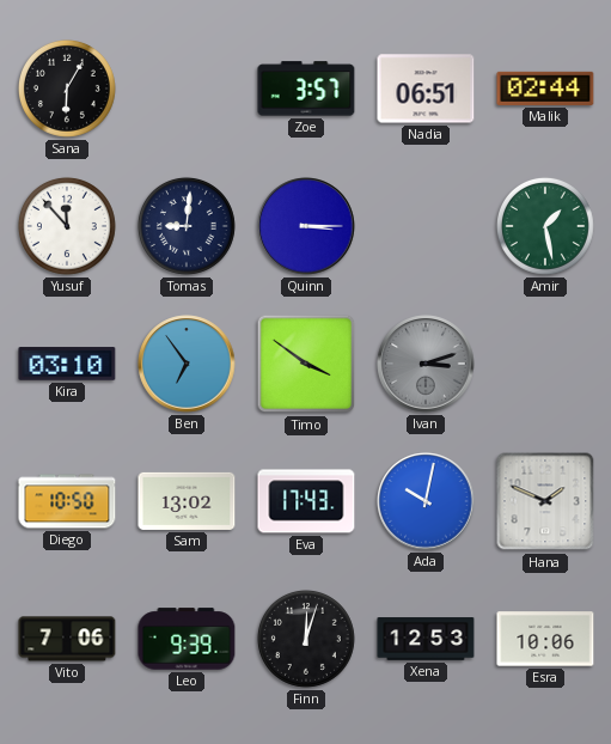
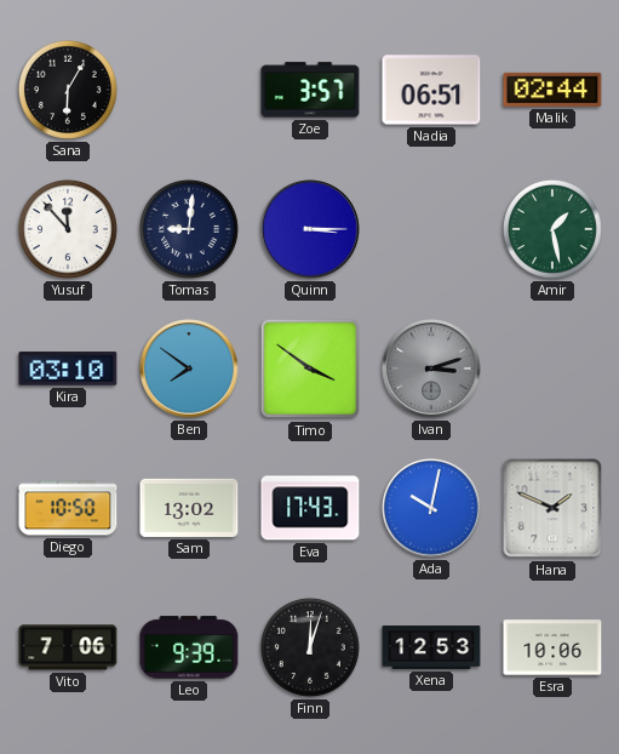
Ben: 6:54 -> 7:51 (189, 369)
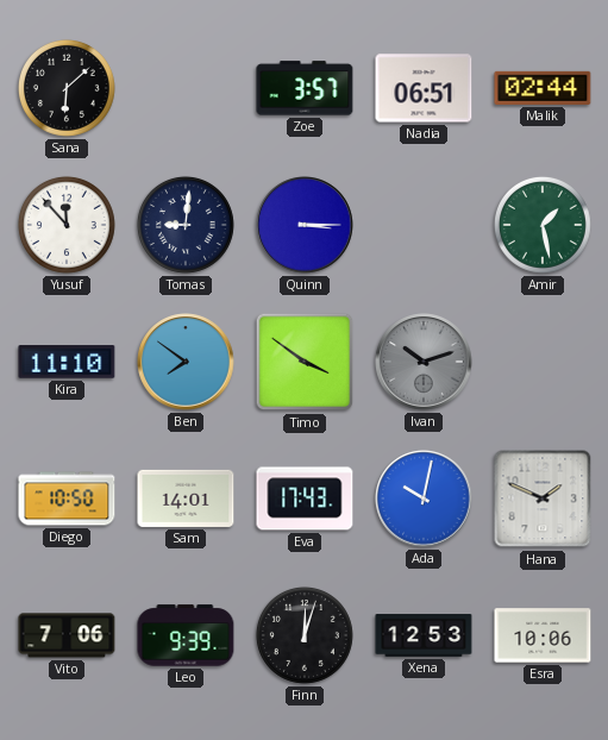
Sana: 6:05 -> 6:08 (67, 88)
Kira: 03:10 -> 11:10 (67, 362)
Ivan: 3:12 -> 10:12 (424, 362)
Sam: 13:02 -> 14:01 (186, 498)
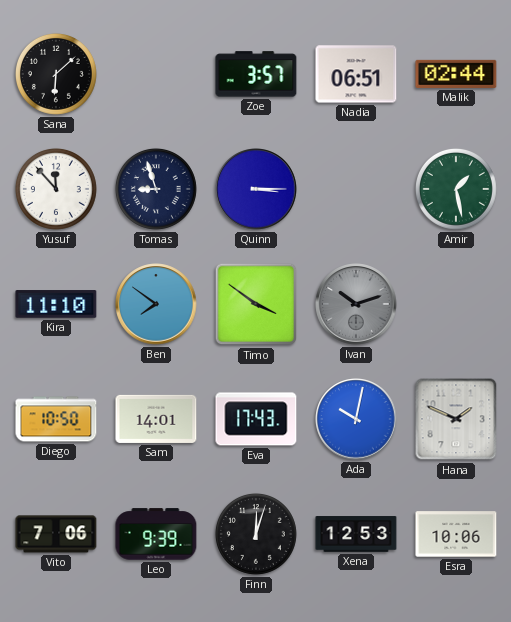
Tomas: 9:01 -> 8:57 (156, 189)
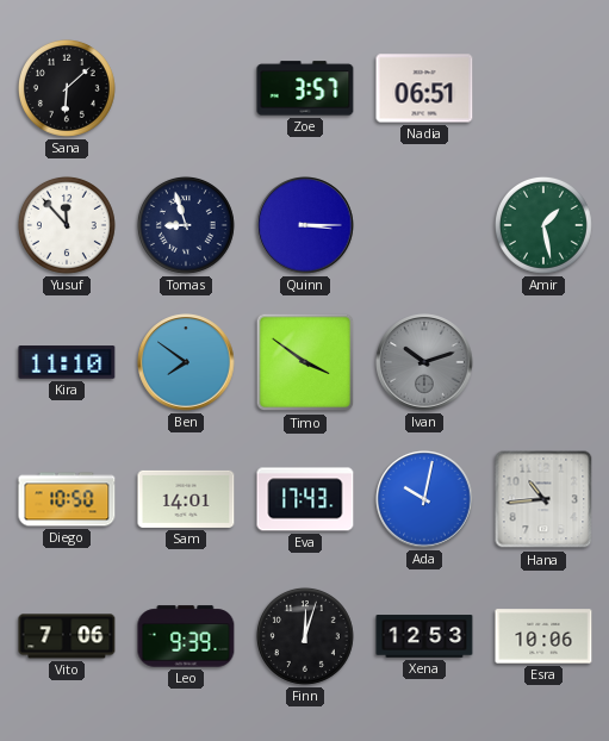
Malik: 02:44 -> none (456, 74)
Hana: 1:49 -> 10:44 (543, 499)
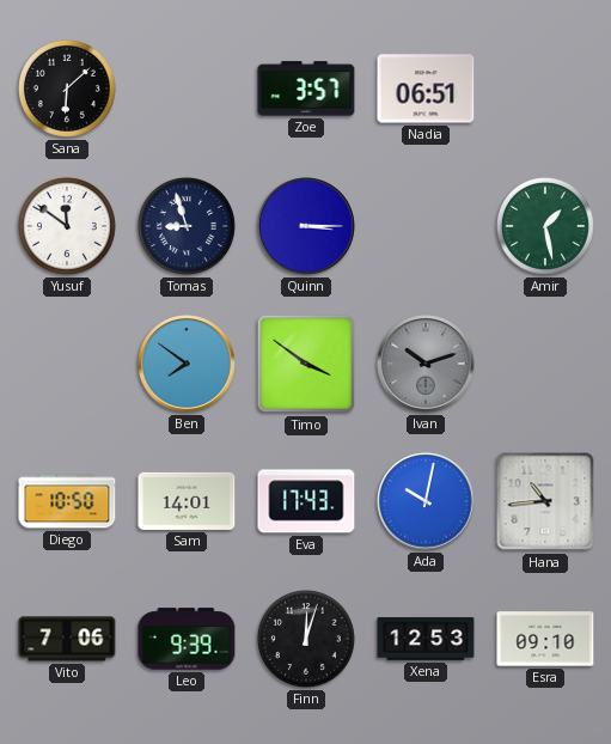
Yusuf: 11:53 -> 11:51 (67, 226)
Kira: 11:10 -> none (67, 362)
Esra: 10:06 -> 09:10 (545, 639)
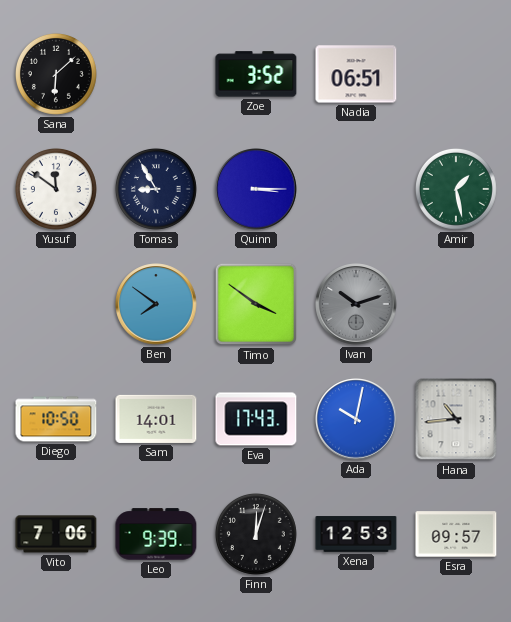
Zoe: 3:57 -> 3:52 (256, 74)
Tomas: 8:57 -> 8:55 (156, 189)
Esra: 09:10 -> 09:57 (456, 534)
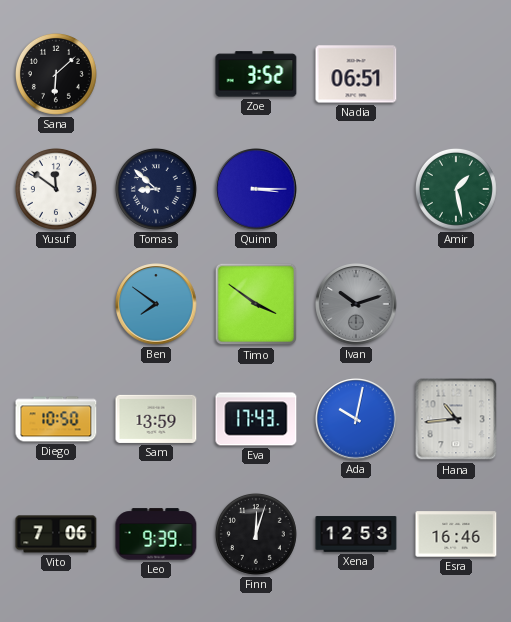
Tomas: 8:55 -> 8:52 (156, 189)
Sam: 14:01 -> 13:59 (156, 419)
Esra: 09:57 -> 16:46 (456, 534)
